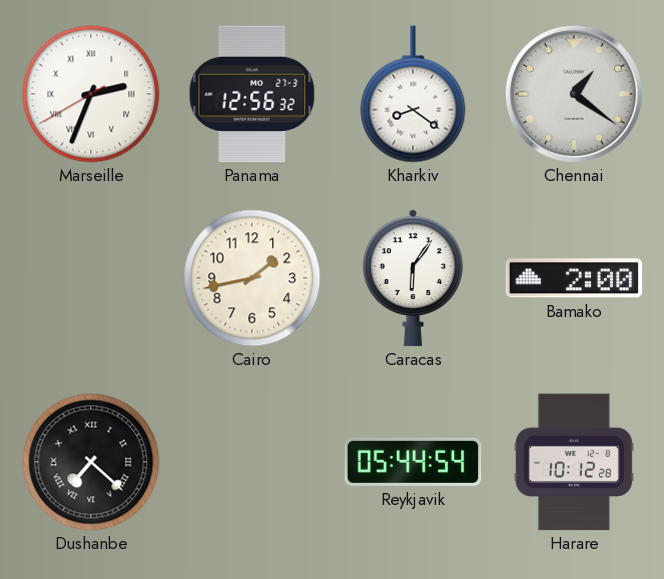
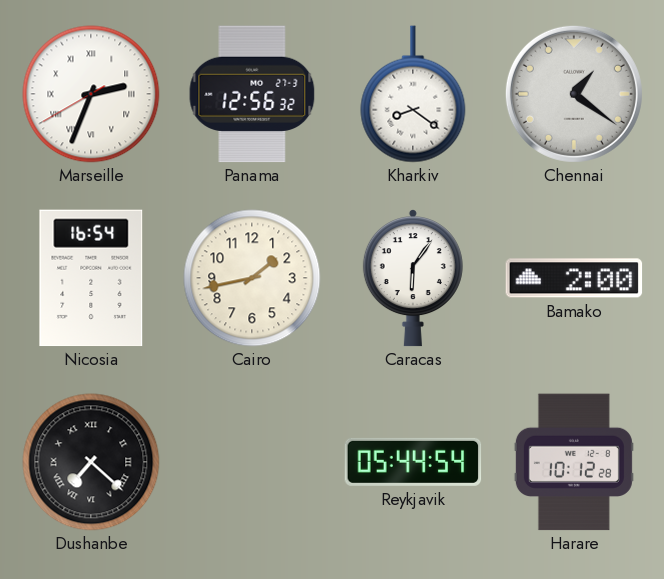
Nicosia: none -> 16:54 (91, 278)
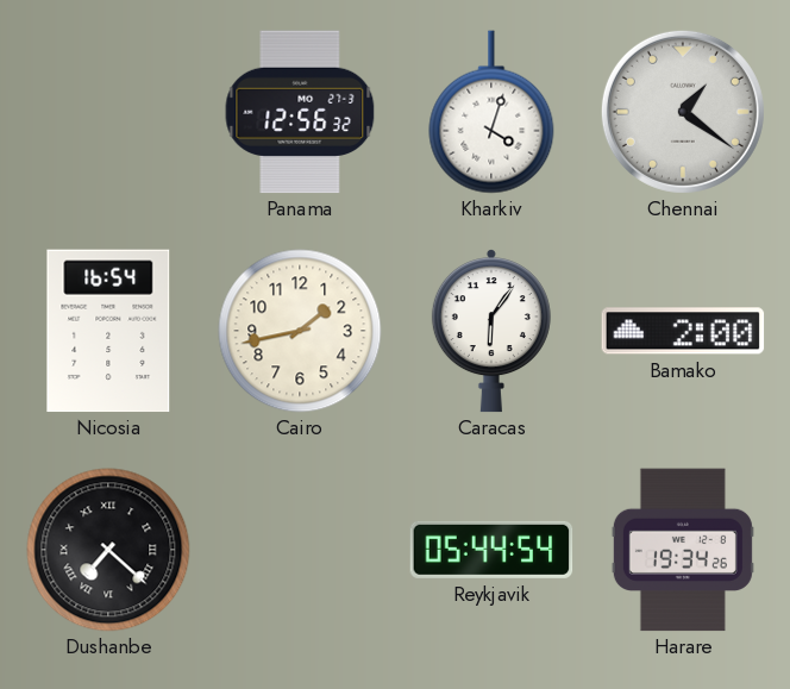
Marseille: 2:33 -> none (91, 94)
Kharkiv: 8:21 -> 4:03 (491, 112)
Harare: 10:12 -> 19:34 (683, 550)
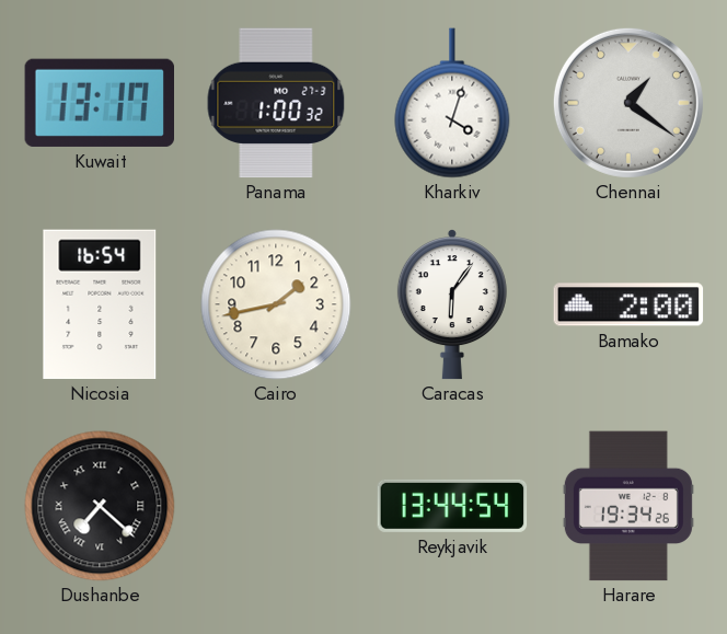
Kuwait: none -> 13:17 (99, 103)
Panama: 12:56 -> 1:00 (276, 103)
Reykjavik: 05:44 -> 13:44 (452, 506)
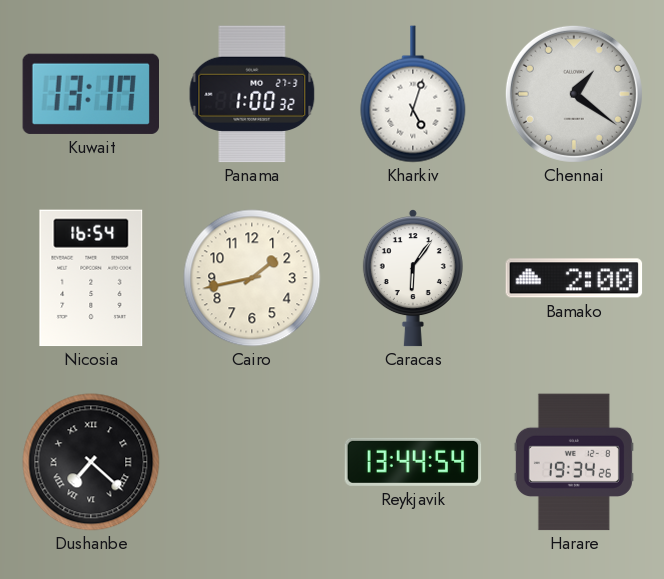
Kharkiv: 4:03 -> 5:03 (413, 94)
